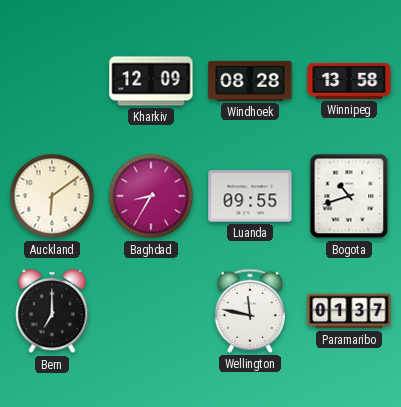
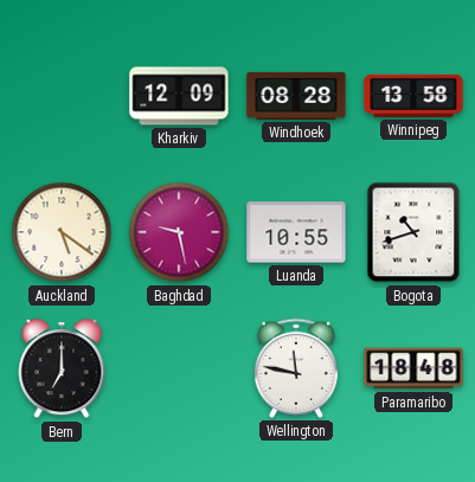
Auckland: 6:09 -> 5:21 (62, 232)
Baghdad: 8:35 -> 9:28 (179, 232)
Luanda: 09:55 -> 10:55 (296, 232)
Paramaribo: 01:37 -> 18:48 (413, 368)
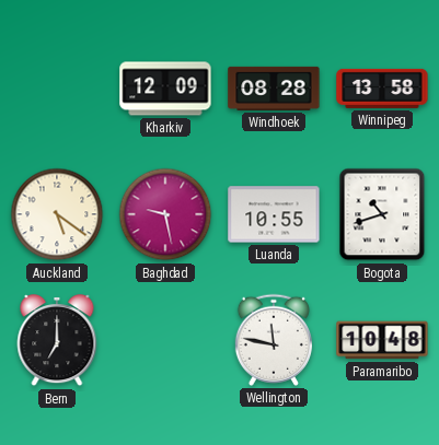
Paramaribo: 18:48 -> 10:48 (382, 340)
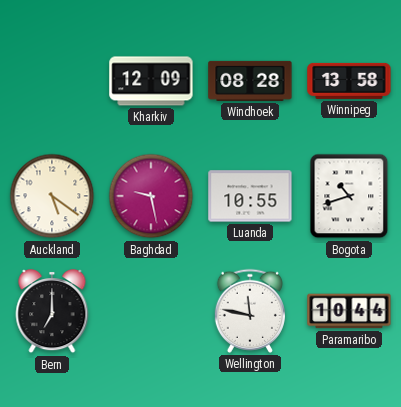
Paramaribo: 10:48 -> 10:44 (349, 311)
